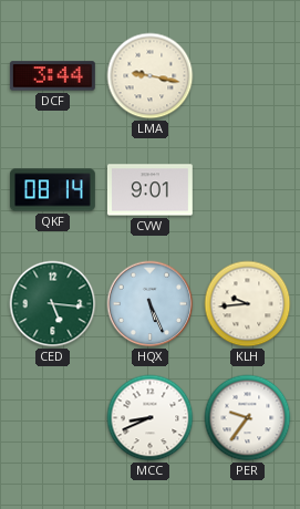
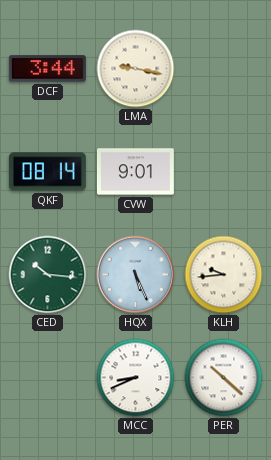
CED: 5:16 -> 10:16 (48, 275)
PER: 9:36 -> 10:22 (224, 378)
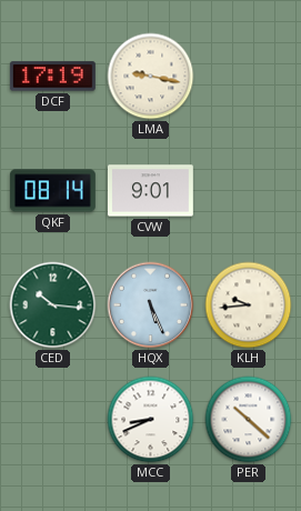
DCF: 3:44 -> 17:19 (52, 77)
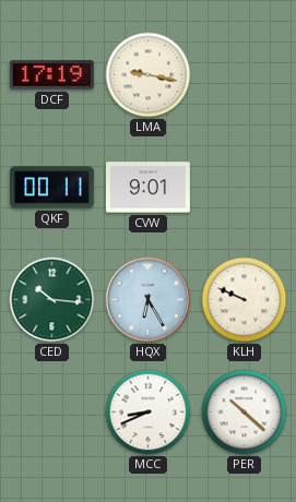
QKF: 08:14 -> 00:11 (51, 188)
HQX: 5:26 -> 6:25 (149, 300)
KLH: 9:44 -> 9:49 (245, 300)
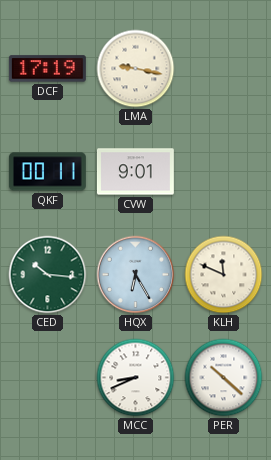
KLH: 9:49 -> 11:49 (224, 275)
